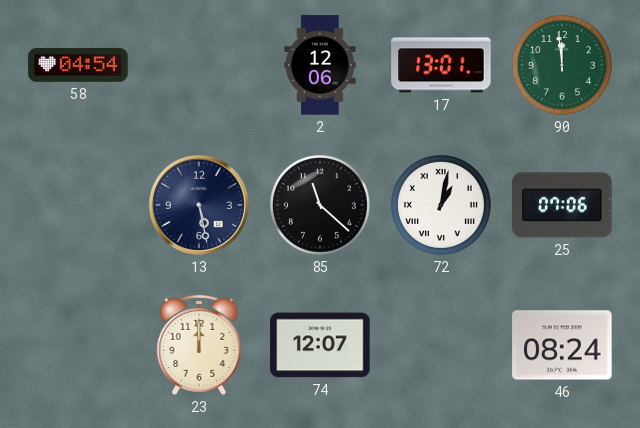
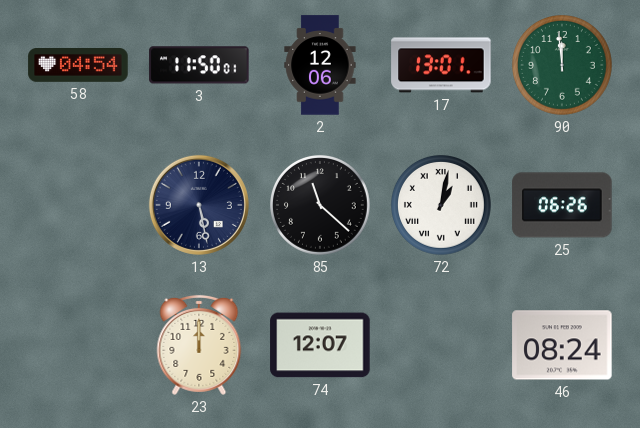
3: none -> 11:50 (199, 65)
25: 07:06 -> 06:26 (562, 205)
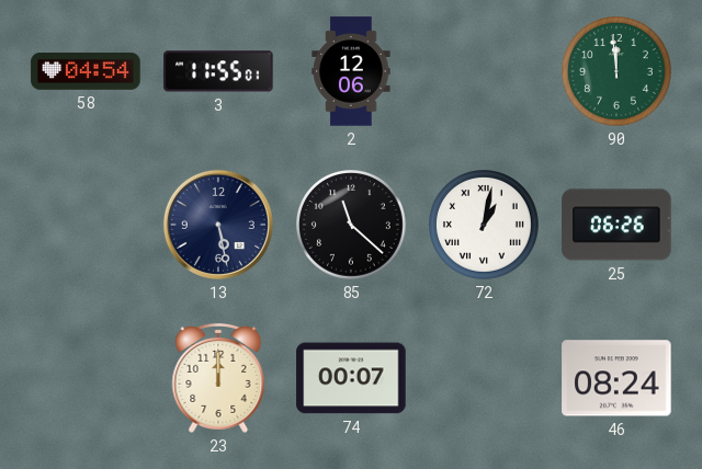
3: 11:50 -> 11:55 (218, 71)
17: 13:01 -> none (441, 65)
74: 12:07 -> 00:07 (351, 378)
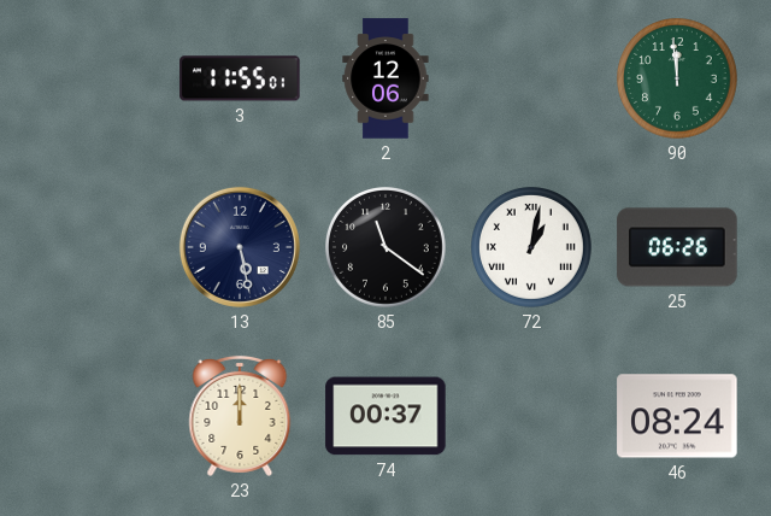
58: 04:54 -> none (86, 72)
85: 11:22 -> 11:21 (387, 248)
74: 00:07 -> 00:37 (385, 416)
